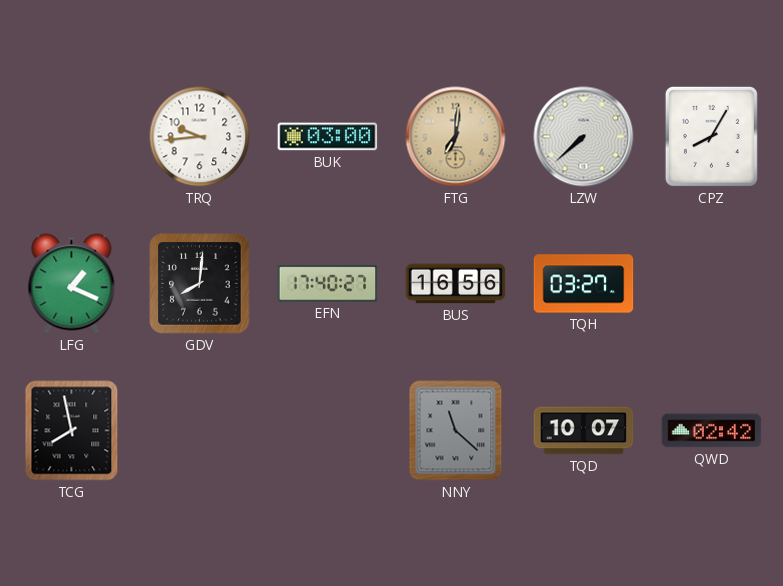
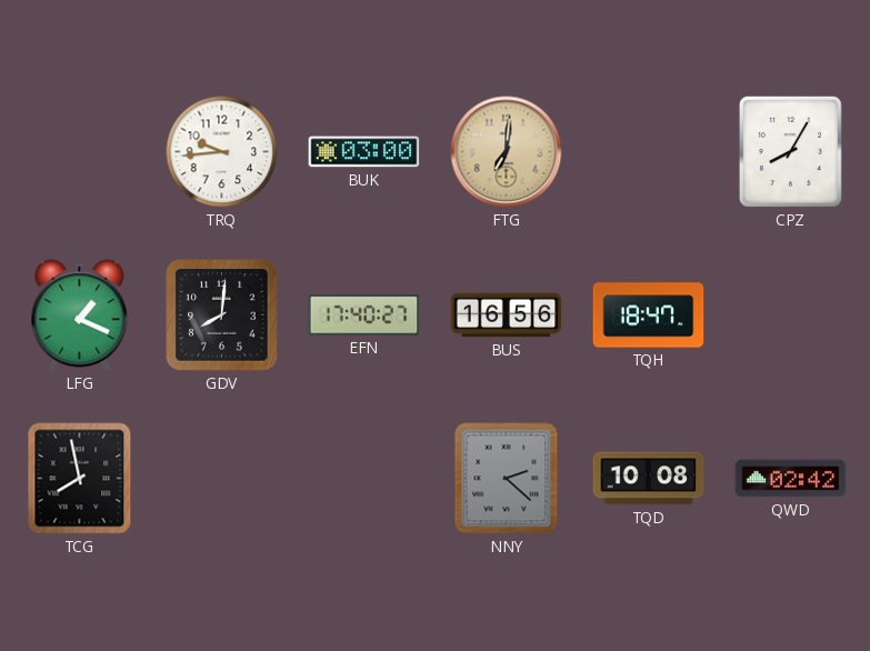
LZW: 7:38 -> none (584, 137)
TQH: 03:27 -> 18:47 (649, 316)
NNY: 11:22 -> 2:22 (507, 479)
TQD: 10:07 -> 10:08 (649, 479)
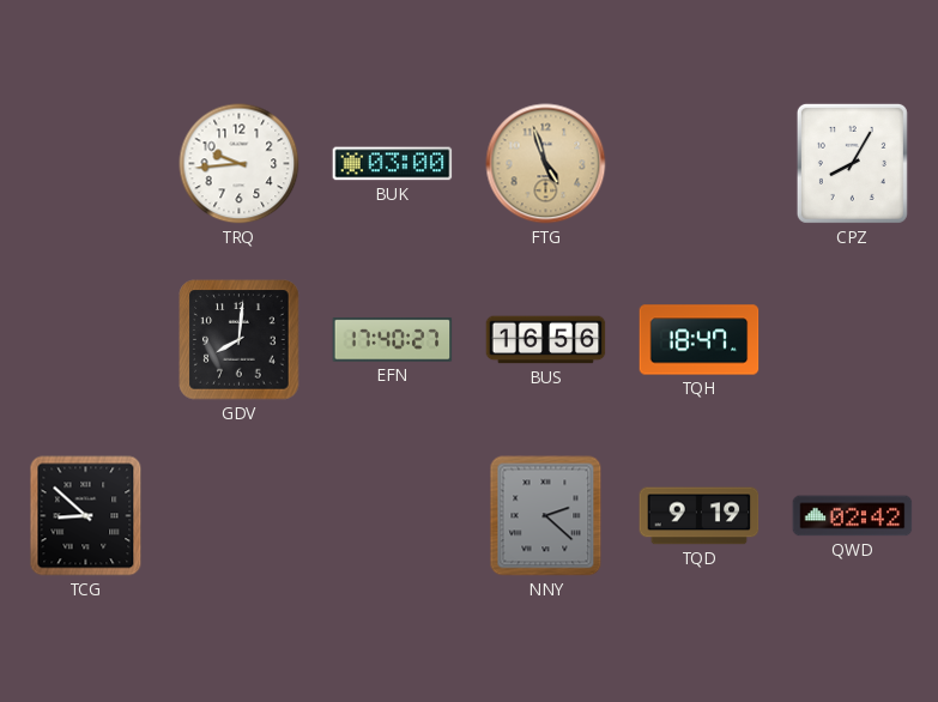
FTG: 7:01 -> 4:57 (546, 164)
LFG: 1:19 -> none (80, 316)
TCG: 7:58 -> 8:52 (86, 516)
TQD: 10:08 -> 9:19 (700, 516)
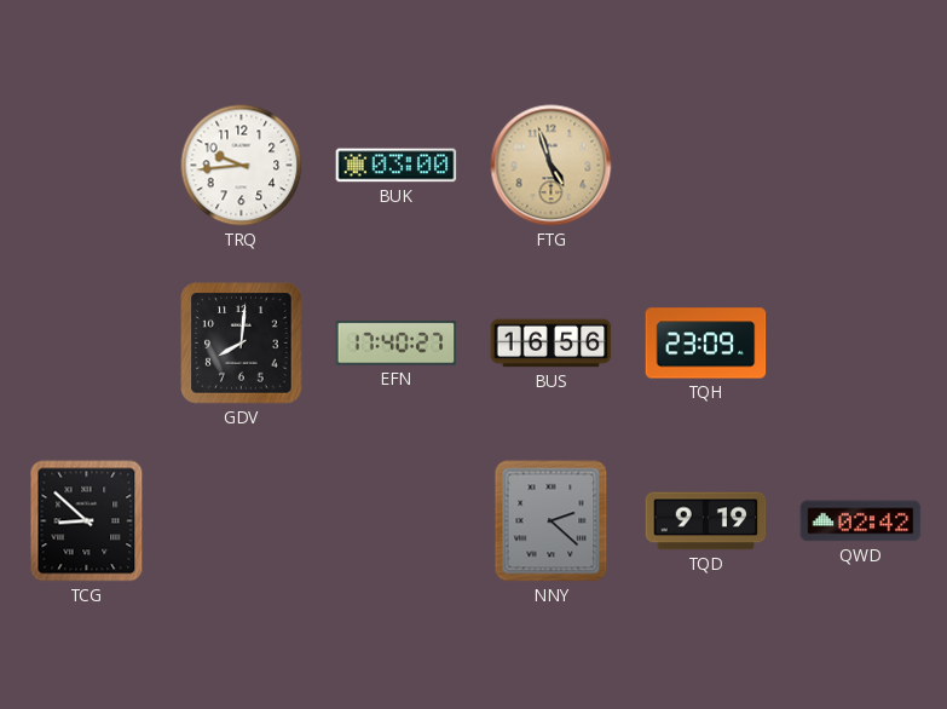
CPZ: 8:05 -> none (852, 163)
TQH: 18:47 -> 23:09 (706, 344)
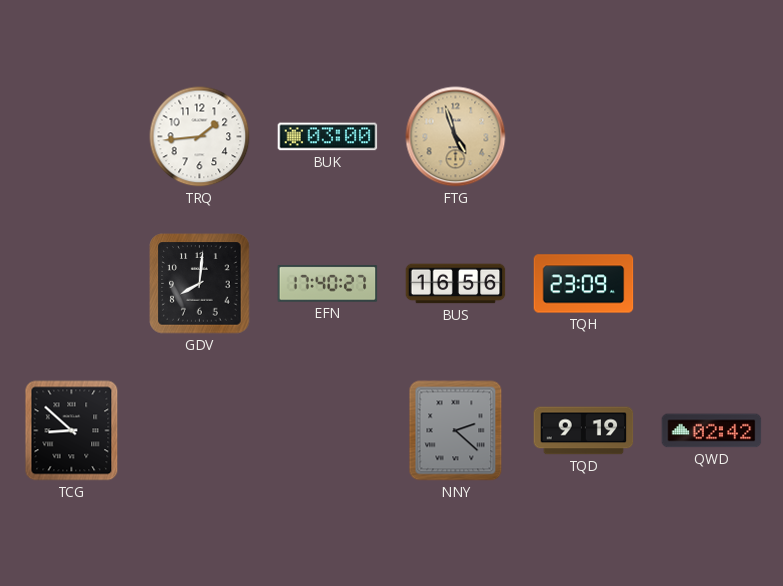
TRQ: 9:44 -> 1:44 (200, 137)
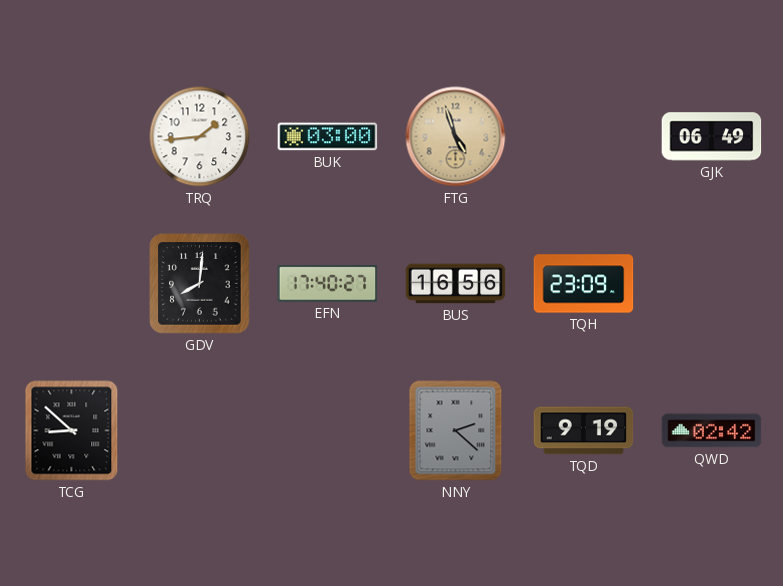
GJK: none -> 06:49 (712, 137)
